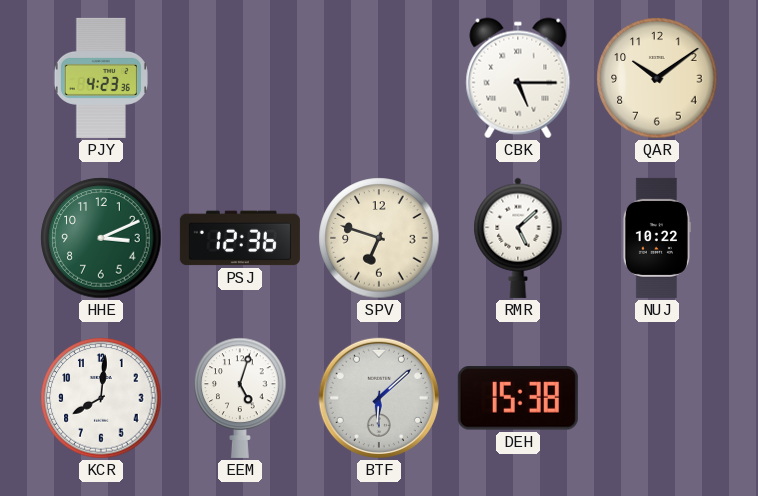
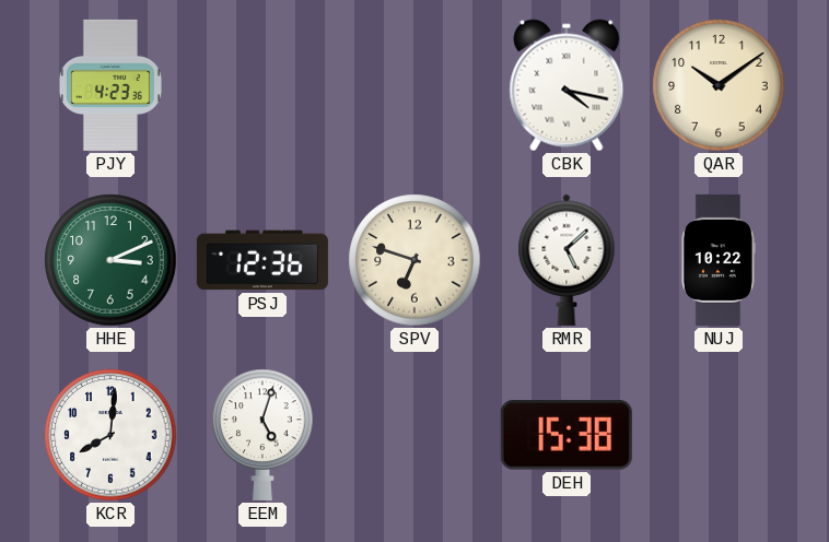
CBK: 5:15 -> 4:17 (567, 85)
BTF: 6:08 -> none (379, 398)
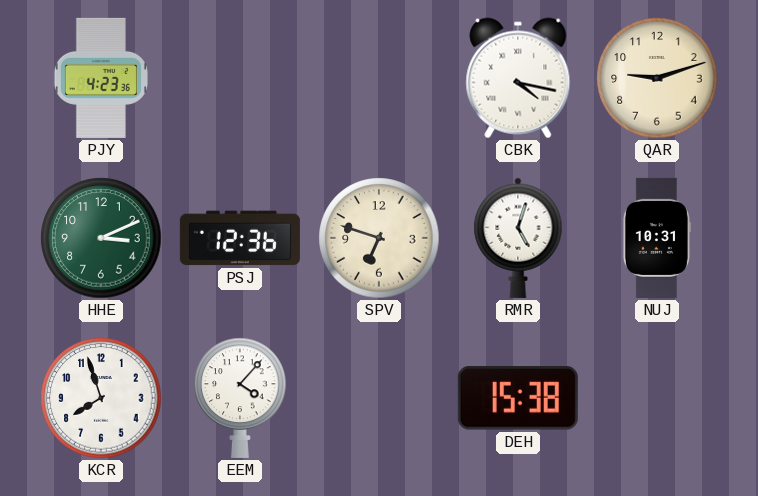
QAR: 10:09 -> 9:12 (657, 78)
RMR: 5:08 -> 5:03 (518, 238)
NUJ: 10:22 -> 10:31 (657, 238)
KCR: 8:01 -> 7:57 (101, 398)
EEM: 5:03 -> 4:07 (240, 398)
